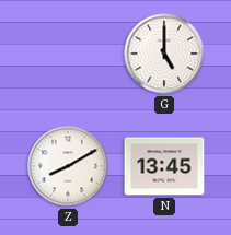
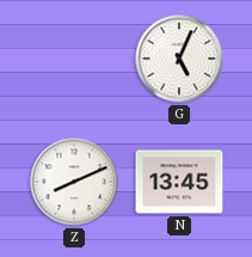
G: 5:00 -> 5:04 (179, 59)
Z: 8:10 -> 8:11 (74, 182)
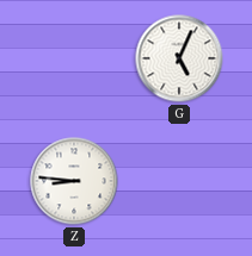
Z: 8:11 -> 8:46 (74, 181)
N: 13:45 -> none (179, 182)
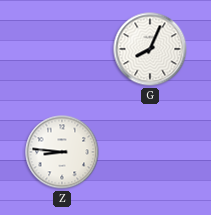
G: 5:04 -> 8:04 (150, 49)
